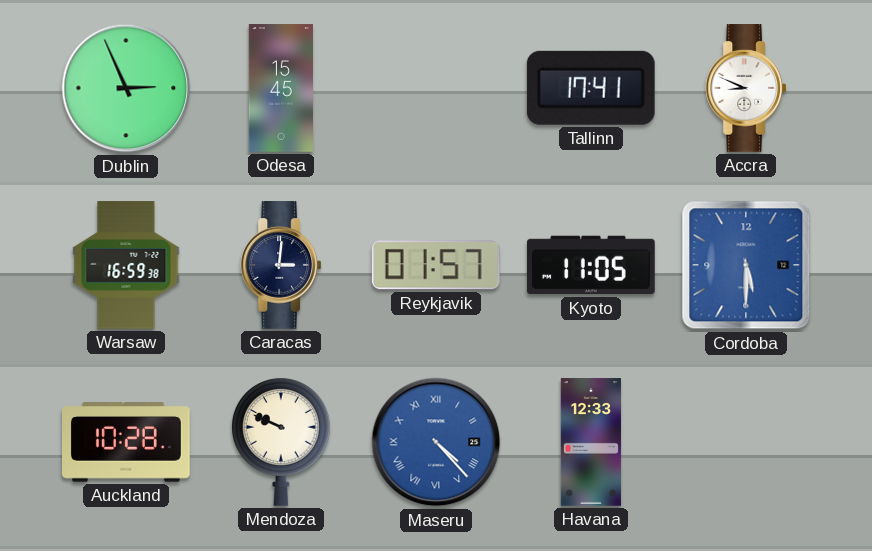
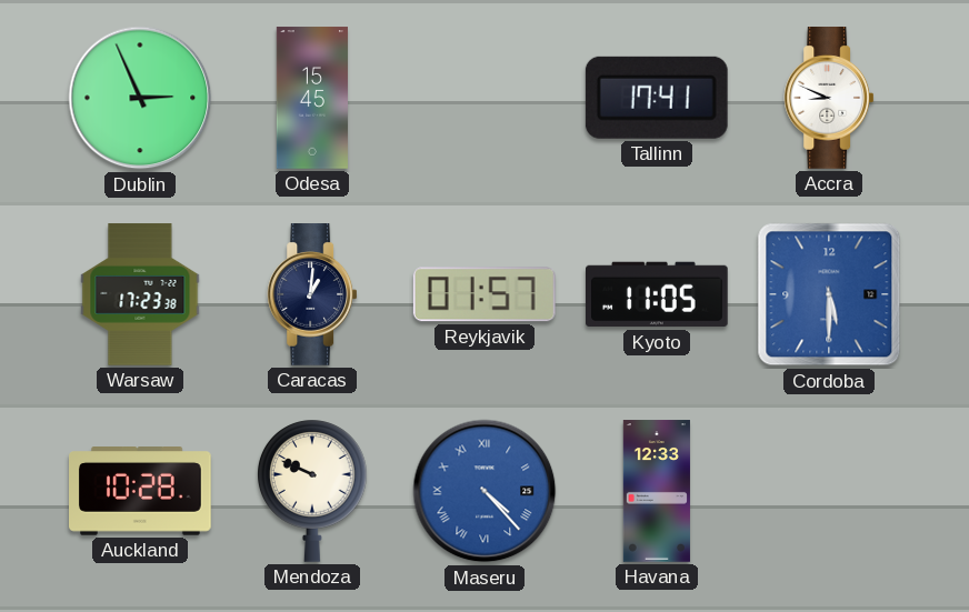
Warsaw: 16:59 -> 17:23 (140, 294)
Caracas: 3:01 -> 1:01 (312, 295)
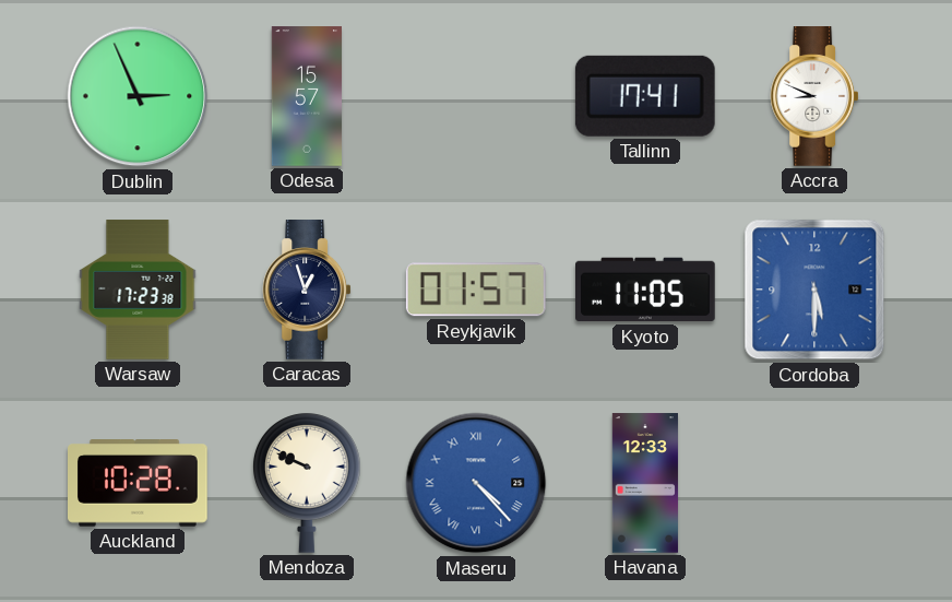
Odesa: 15:45 -> 15:57 (306, 96)
Caracas: 1:01 -> 12:57 (307, 291)
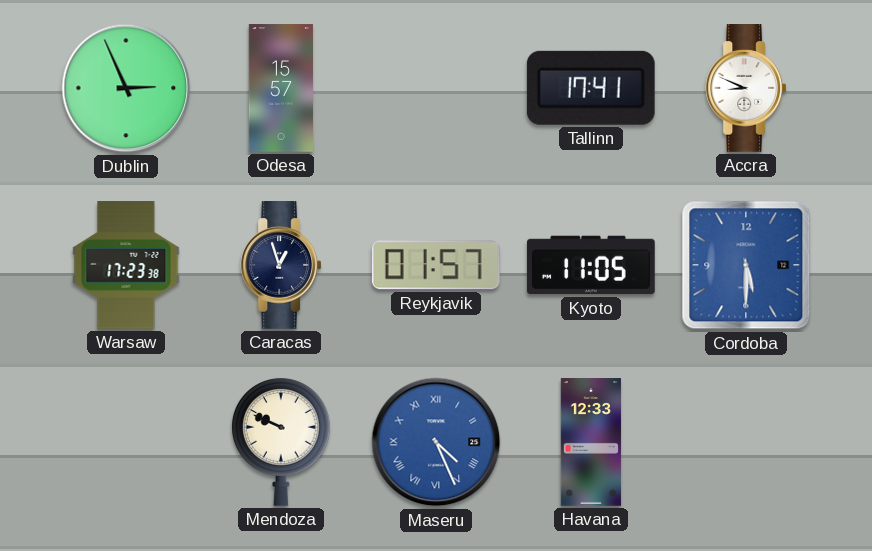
Auckland: 10:28 -> none (139, 484)
Maseru: 4:23 -> 4:26 (436, 442)
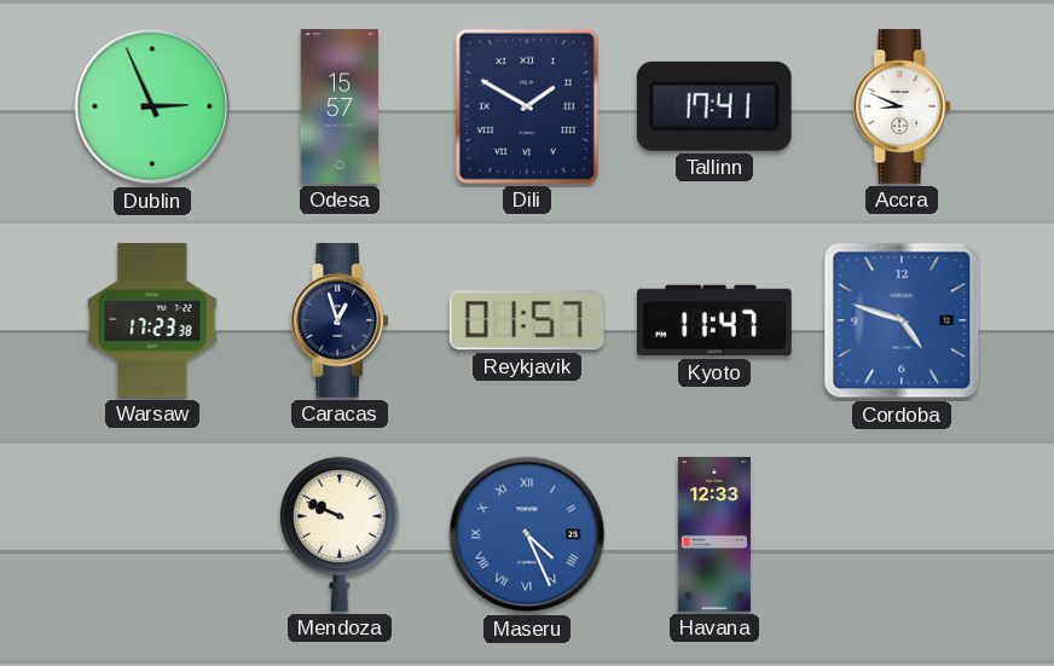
Dili: none -> 1:50 (527, 106)
Kyoto: 11:05 -> 11:47 (716, 320)
Cordoba: 5:30 -> 4:48 (902, 320)
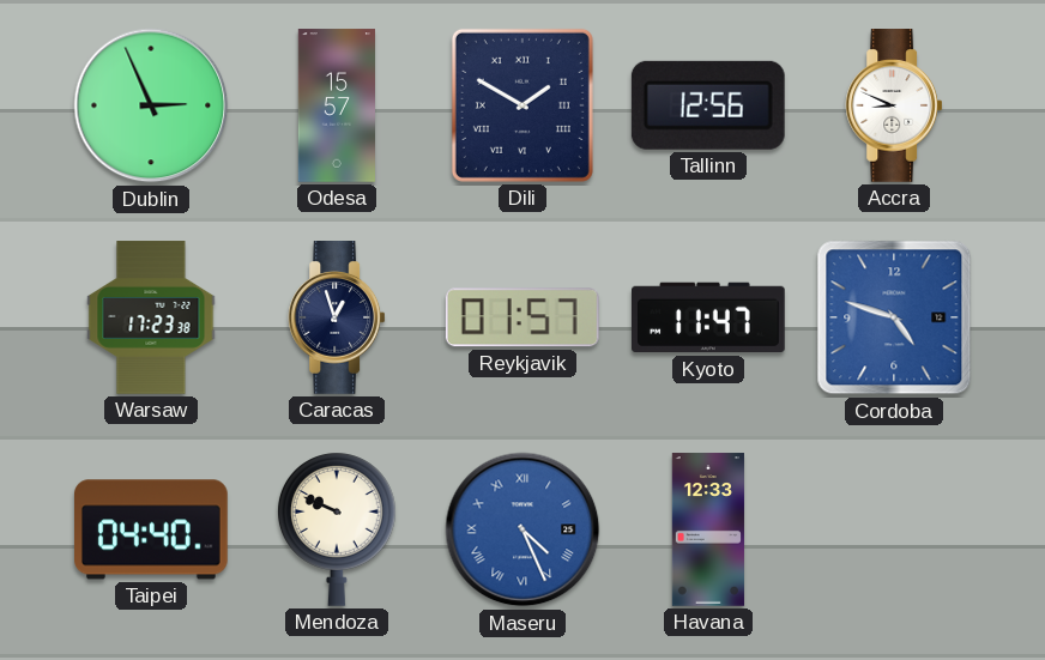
Tallinn: 17:41 -> 12:56 (708, 105)
Taipei: none -> 04:40 (152, 529)
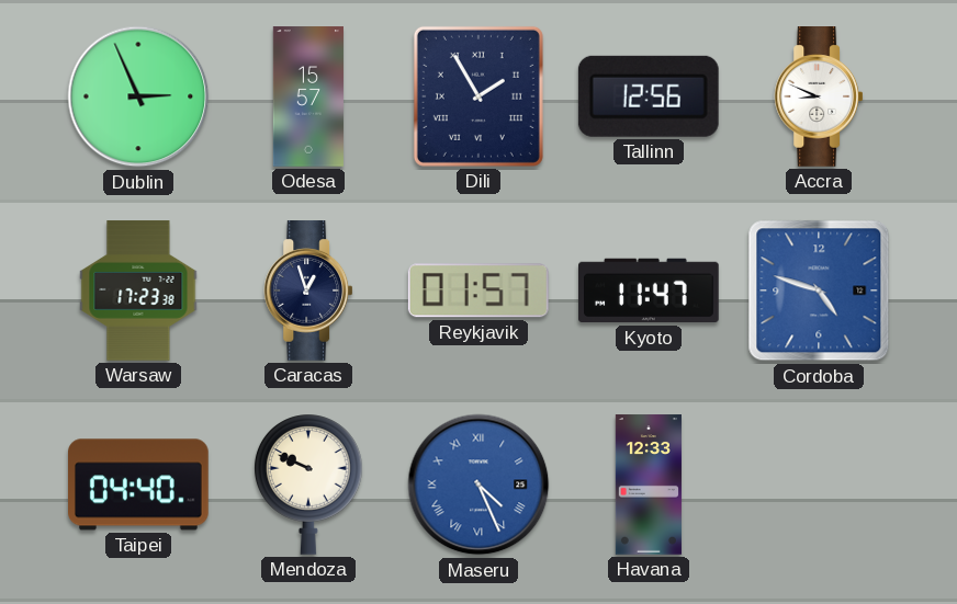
Dili: 1:50 -> 1:55 (478, 96)
